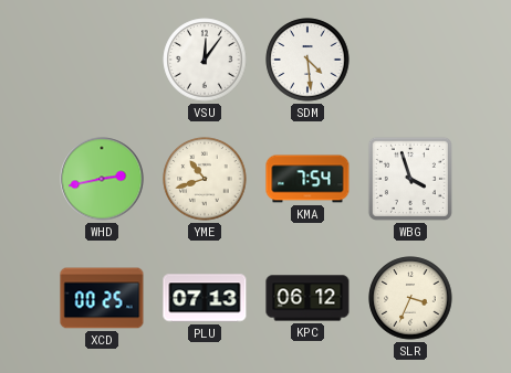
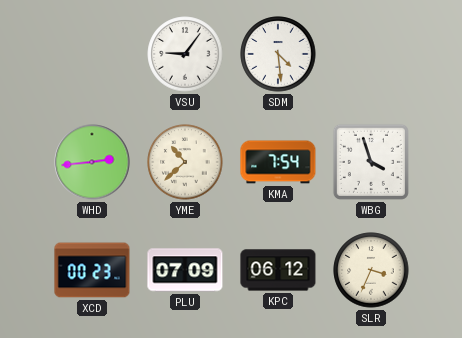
VSU: 12:06 -> 9:06 (185, 54)
WHD: 2:43 -> 2:44 (92, 162)
YME: 10:42 -> 10:38 (185, 162)
XCD: 00:25 -> 00:23 (92, 270)
PLU: 07:13 -> 07:09 (185, 270)
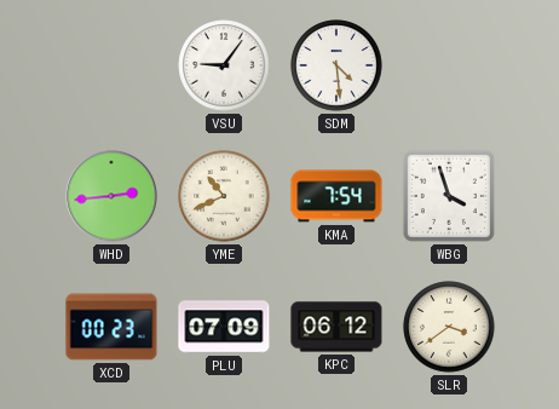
YME: 10:38 -> 10:41 (224, 196)
SLR: 3:34 -> 3:39 (449, 327)
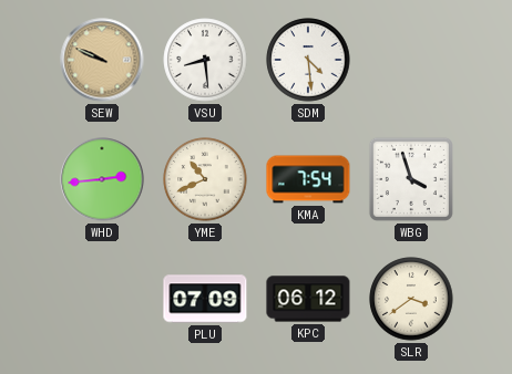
SEW: none -> 9:49 (102, 60)
VSU: 9:06 -> 8:29 (205, 60)
XCD: 00:23 -> none (111, 327)
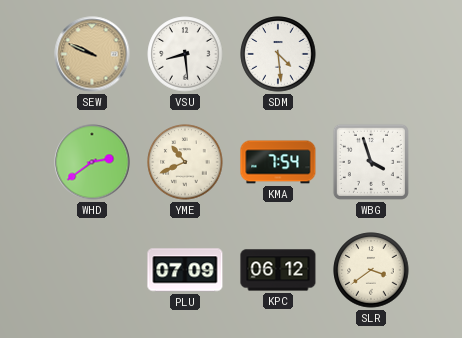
WHD: 2:44 -> 2:39 (92, 162)
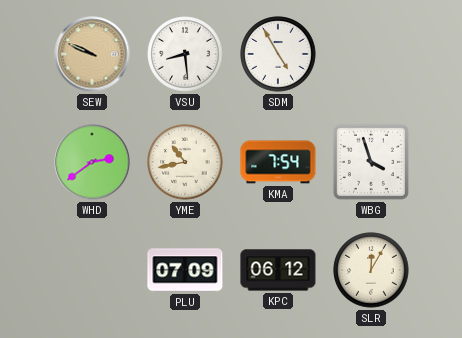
SDM: 4:29 -> 4:55 (278, 54)
YME: 10:41 -> 10:43 (185, 162)
SLR: 3:39 -> 12:05 (371, 270)
